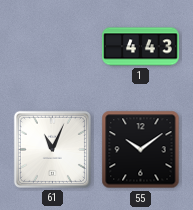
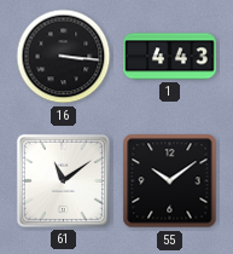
16: none -> 3:16 (64, 57)
61: 11:04 -> 11:09 (63, 180)
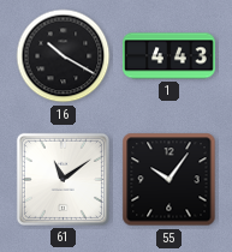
16: 3:16 -> 10:20 (64, 56)
55: 10:09 -> 10:06 (169, 180)
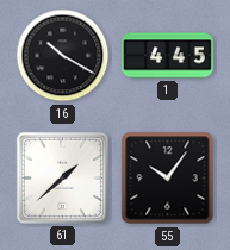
1: 4:43 -> 4:45 (168, 56)
61: 11:09 -> 1:38 (62, 177)
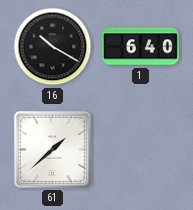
1: 4:45 -> 6:40 (141, 47)
55: 10:06 -> none (168, 179)
